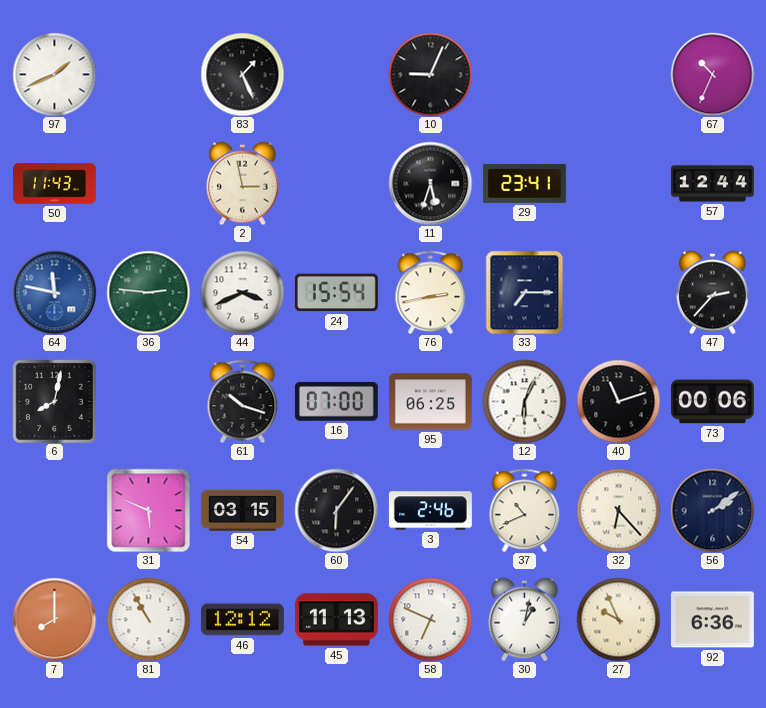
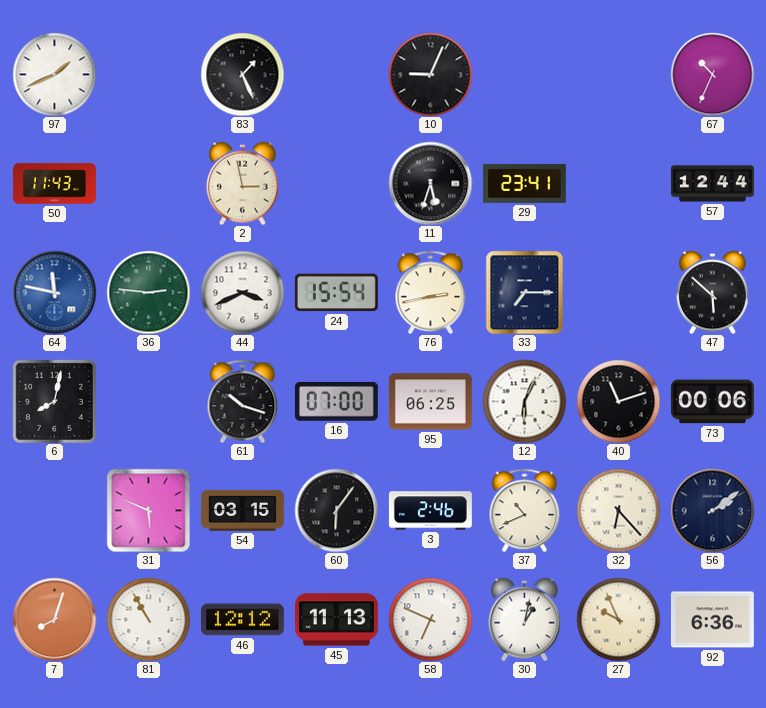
47: 2:37 -> 5:52 (713, 292)
7: 8:00 -> 8:03 (54, 619)
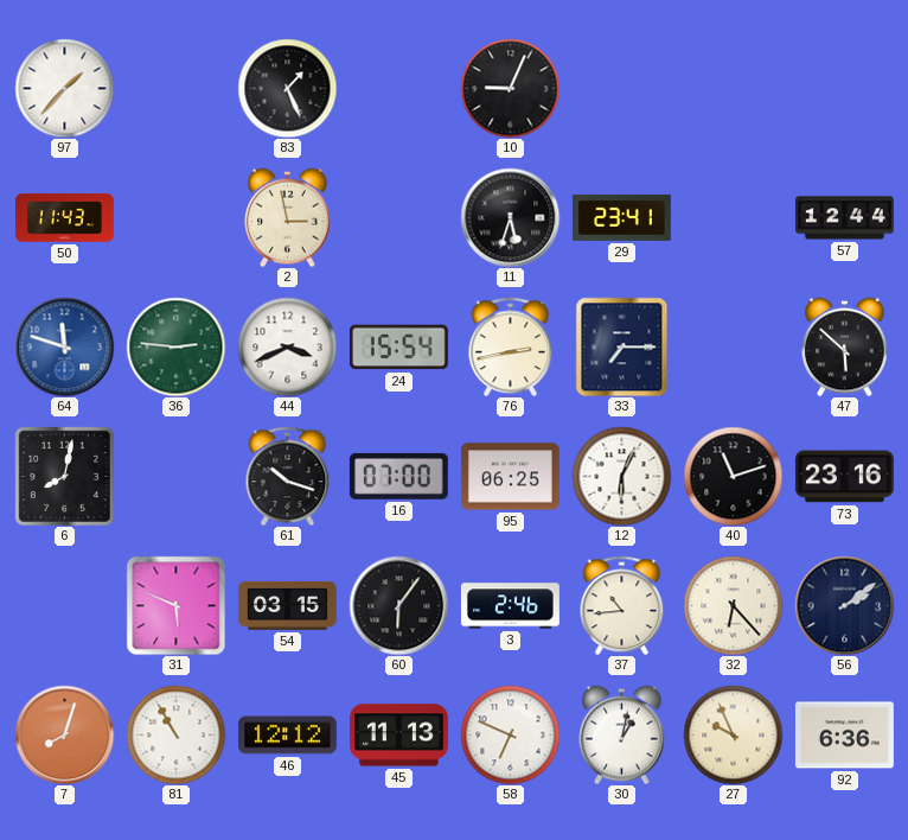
97: 1:41 -> 1:37 (64, 88)
67: 10:34 -> none (712, 74)
64: 11:47 -> 11:48 (64, 346)
73: 00:06 -> 23:16 (844, 477)
37: 10:41 -> 10:44 (622, 605)
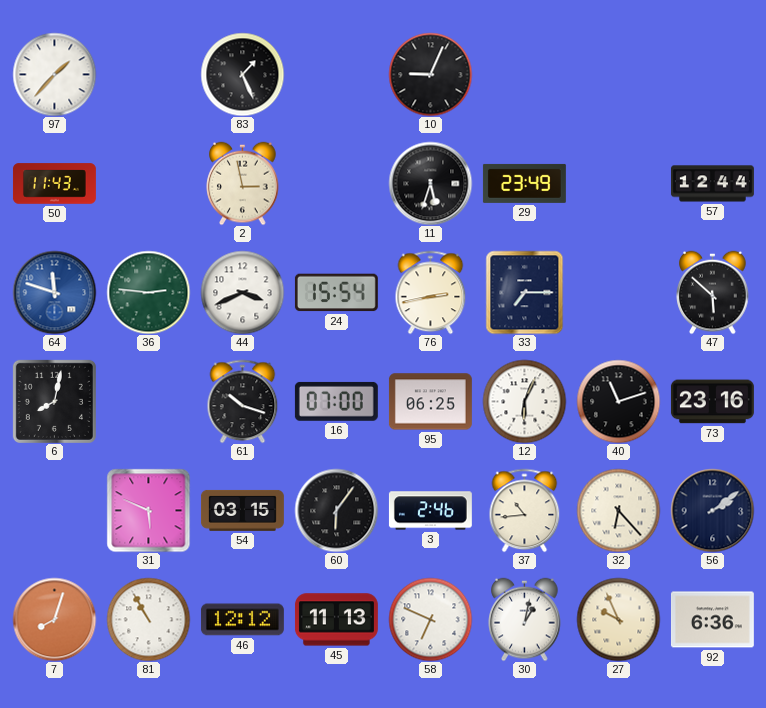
29: 23:41 -> 23:49 (524, 183)
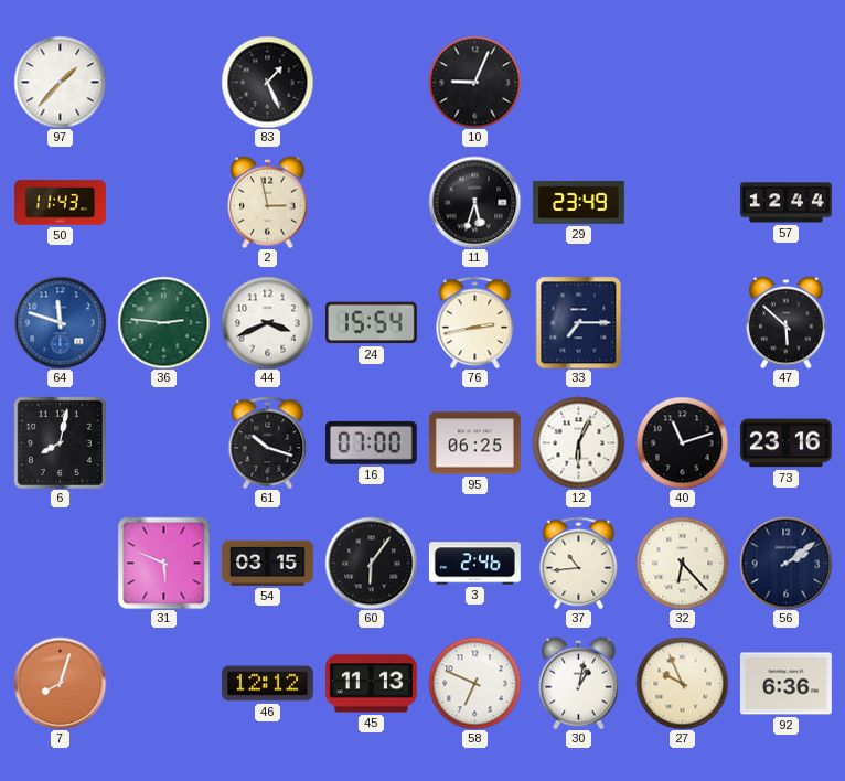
81: 10:55 -> none (148, 619)
